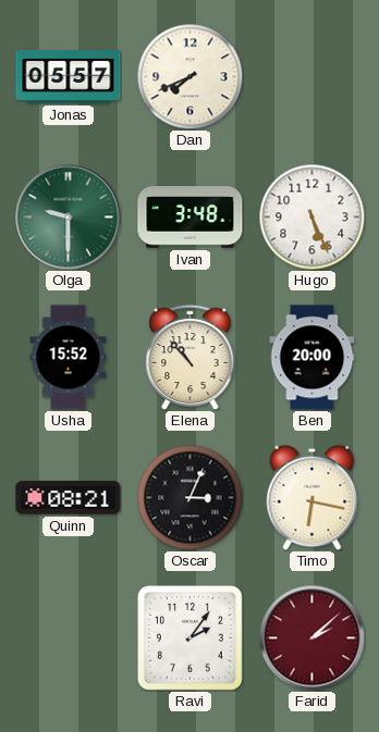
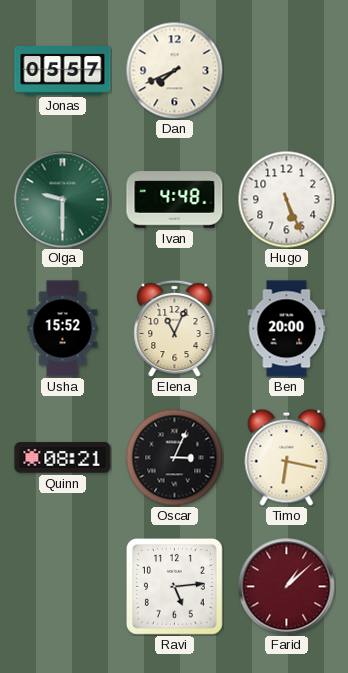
Ivan: 3:48 -> 4:48 (175, 200)
Elena: 10:53 -> 11:04 (175, 328)
Ravi: 2:06 -> 5:14 (175, 587)
Farid: 2:08 -> 1:08 (287, 587)
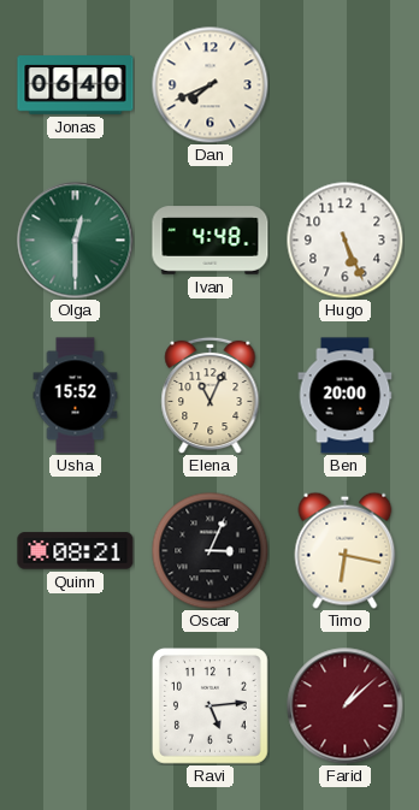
Jonas: 05:57 -> 06:40 (76, 85)
Olga: 9:30 -> 12:30 (76, 241)
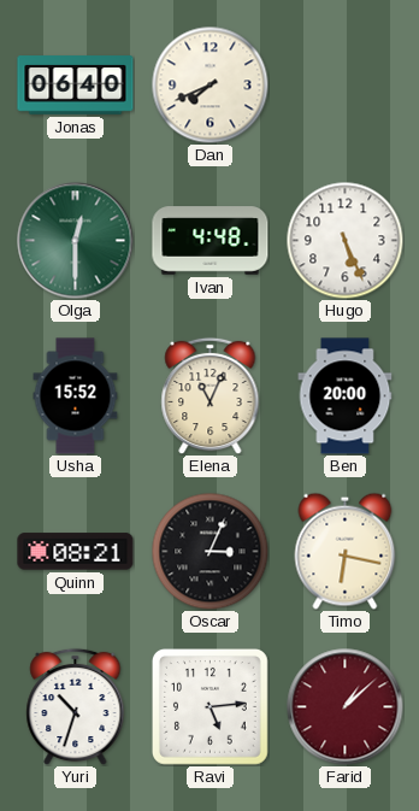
Yuri: none -> 10:33 (76, 706)
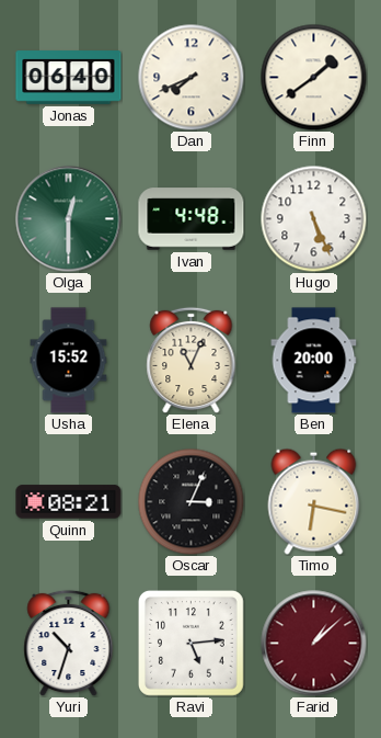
Finn: none -> 1:39 (313, 77)
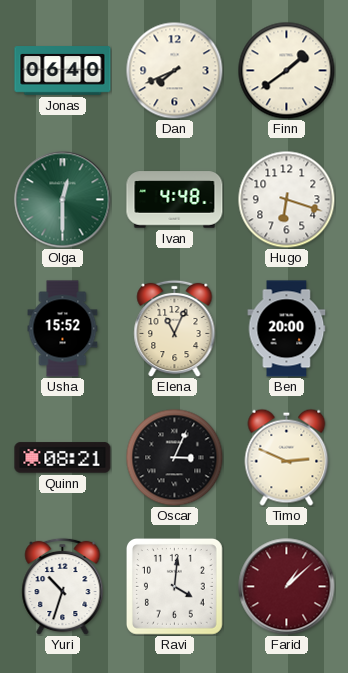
Hugo: 5:26 -> 6:18 (286, 199)
Timo: 6:17 -> 2:49 (287, 457)
Ravi: 5:14 -> 4:01 (175, 587)
